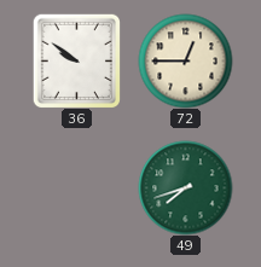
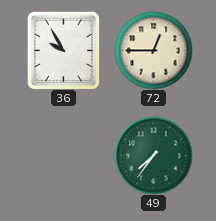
36: 9:51 -> 9:55 (63, 50)
49: 7:42 -> 7:36 (153, 155)
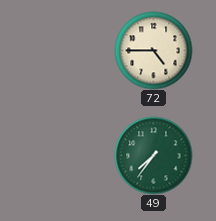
36: 9:55 -> none (63, 50)
72: 12:45 -> 4:45 (153, 50)
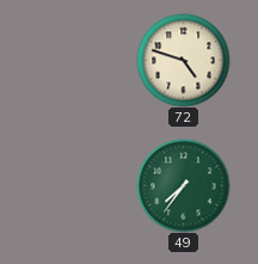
72: 4:45 -> 4:48 (183, 60)
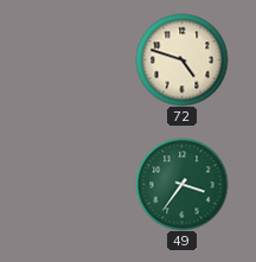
49: 7:36 -> 3:36 (181, 184)
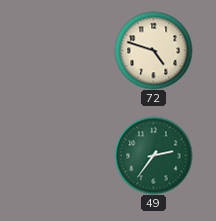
49: 3:36 -> 2:36 (153, 155)
